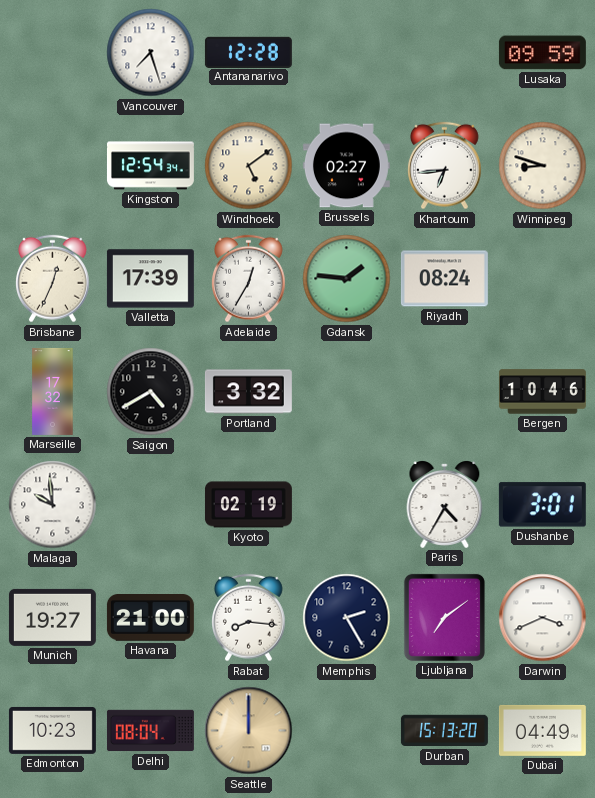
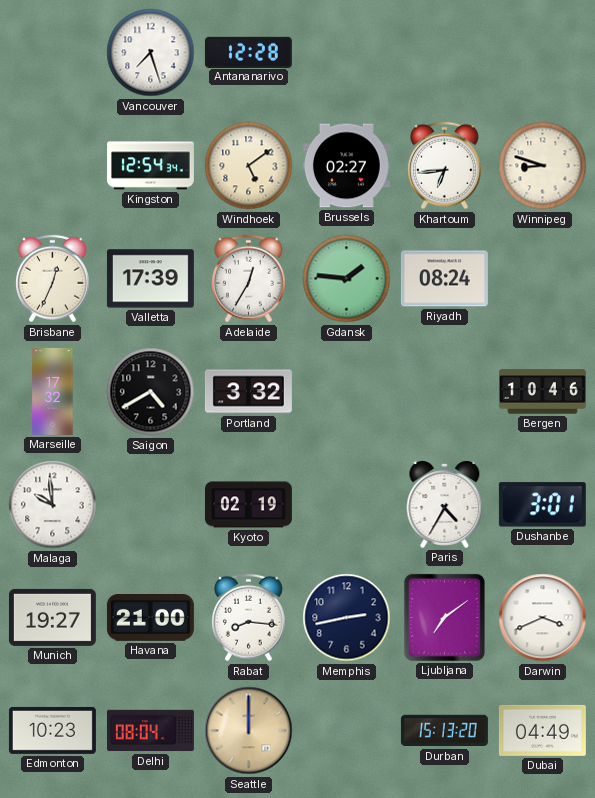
Lusaka: 09:59 -> none (542, 53)
Memphis: 2:25 -> 2:43 (347, 618)
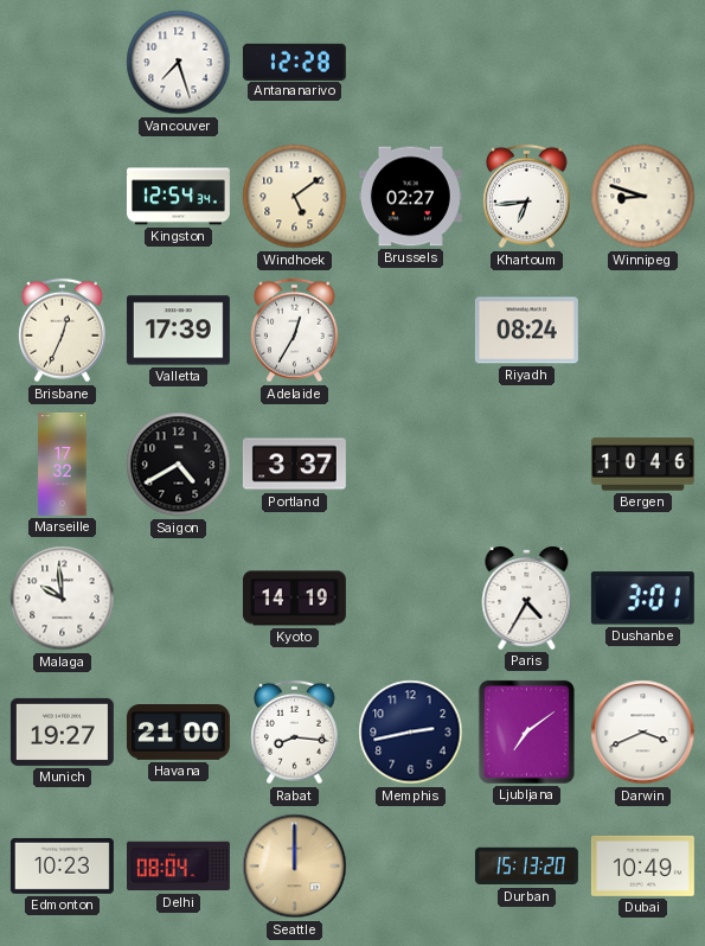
Gdansk: 1:46 -> none (347, 279)
Portland: 3:32 -> 3:37 (294, 465)
Kyoto: 02:19 -> 14:19 (294, 599)
Dubai: 04:49 -> 10:49 (642, 865)
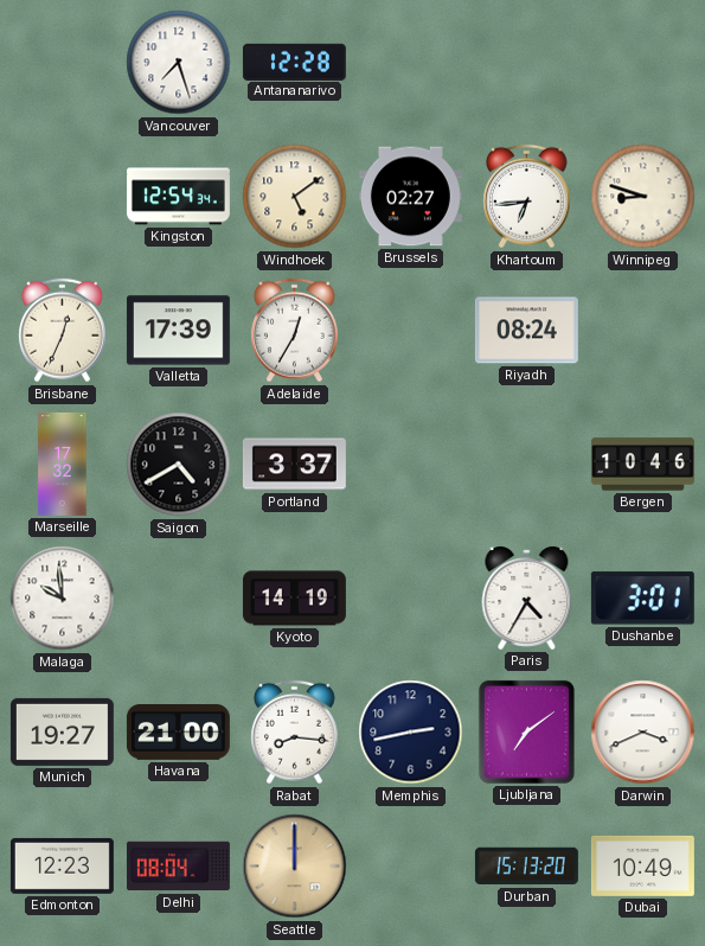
Edmonton: 10:23 -> 12:23 (62, 865)
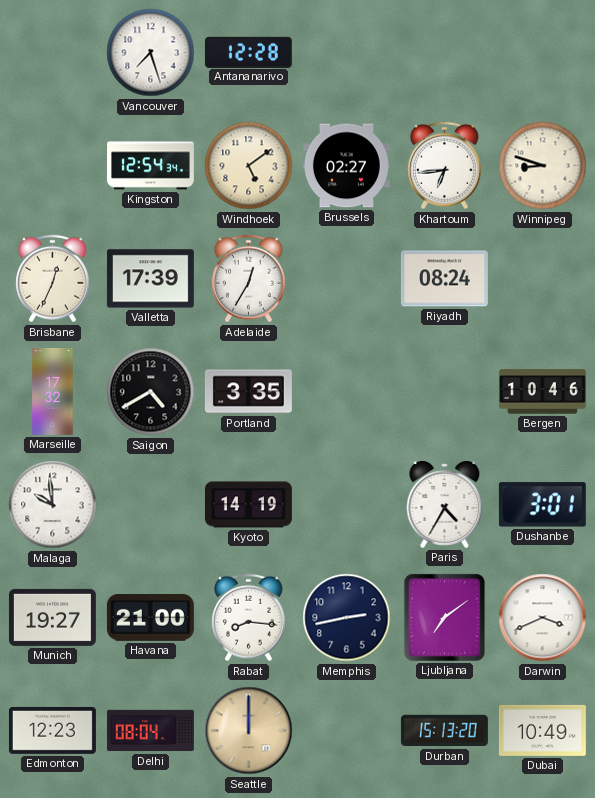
Portland: 3:37 -> 3:35 (248, 392)
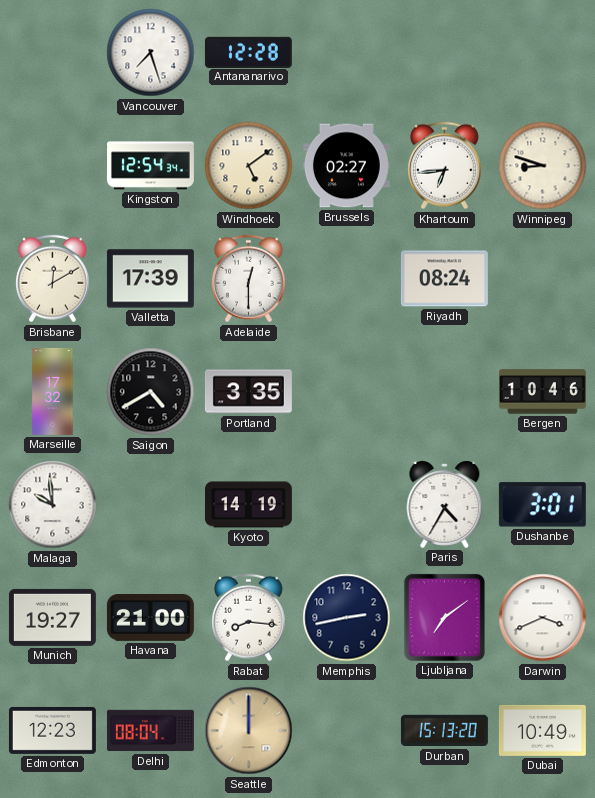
Brisbane: 12:34 -> 12:10 (53, 279)
Adelaide: 12:35 -> 12:30 (249, 279)
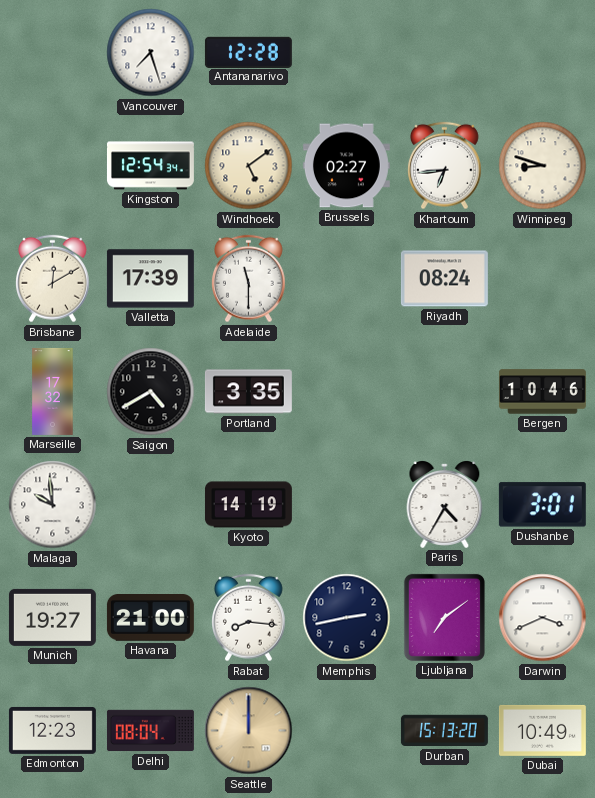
Adelaide: 12:30 -> 11:30 (249, 279)
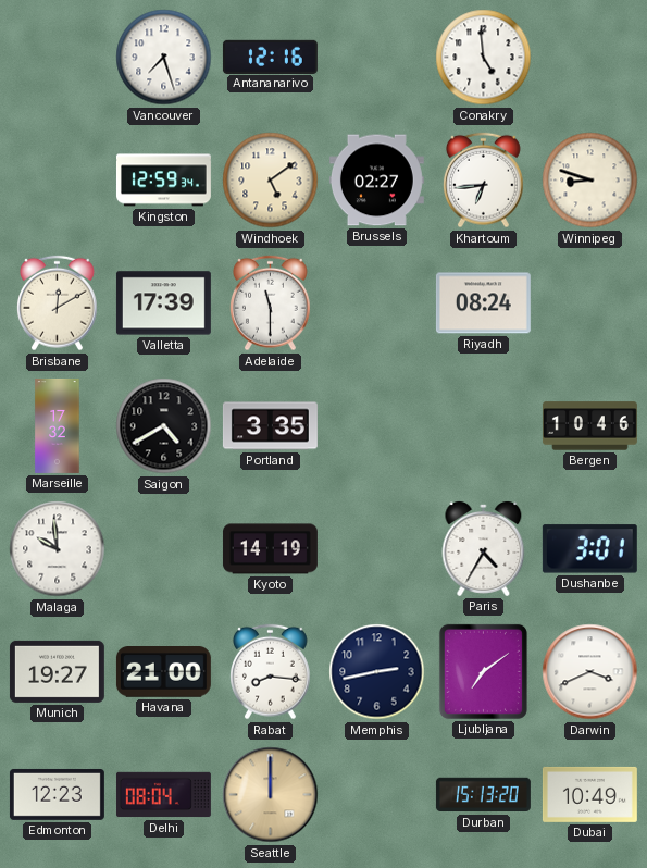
Antananarivo: 12:28 -> 12:16 (270, 57)
Conakry: none -> 4:59 (484, 58)
Kingston: 12:54 -> 12:59 (163, 181)
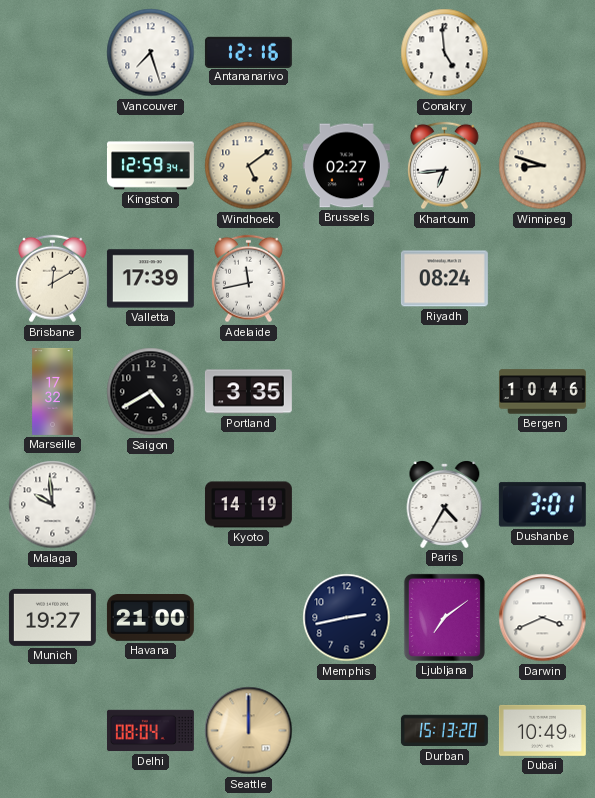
Adelaide: 11:30 -> 11:43 (249, 279)
Rabat: 8:16 -> none (271, 672)
Edmonton: 12:23 -> none (57, 794)
